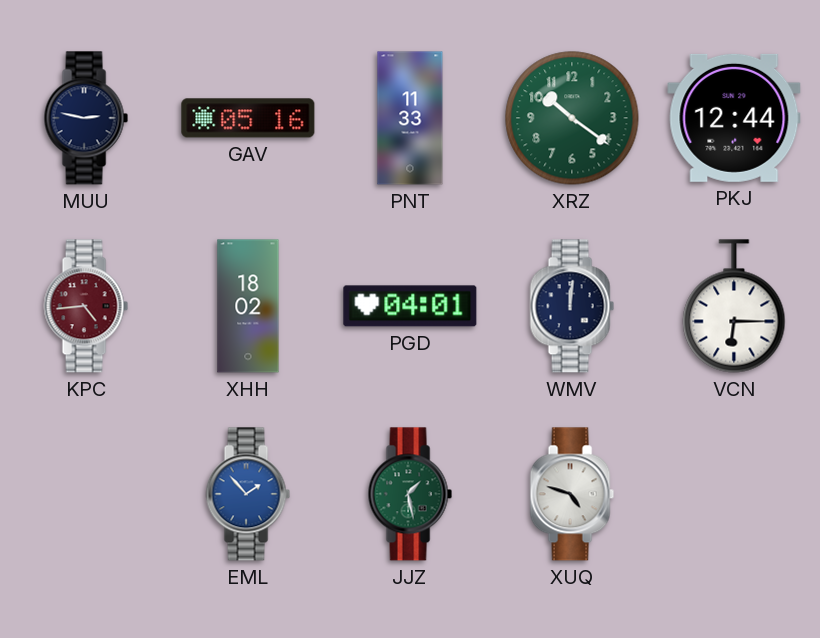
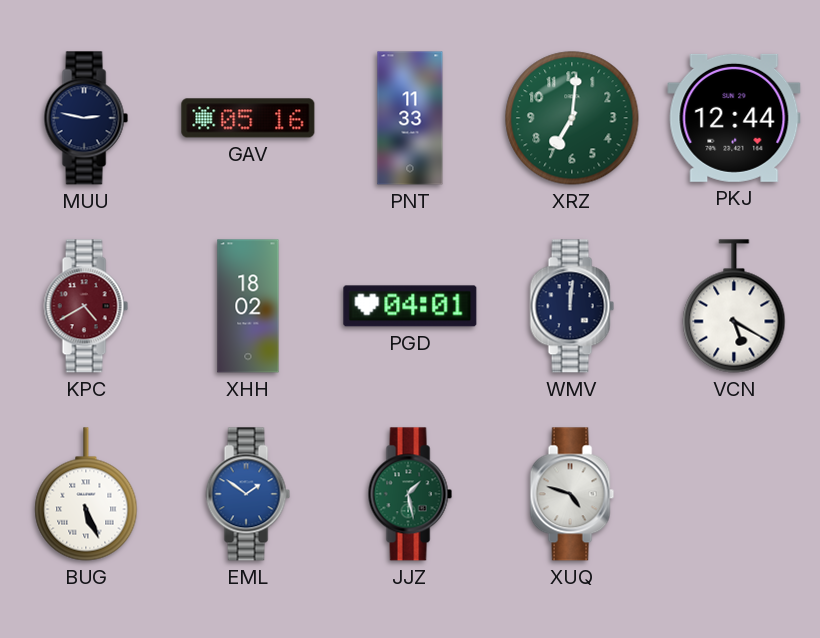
XRZ: 10:21 -> 7:01 (572, 118)
KPC: 4:44 -> 4:40 (86, 306)
VCN: 6:15 -> 5:20 (734, 306)
BUG: none -> 5:26 (86, 494)
EML: 1:53 -> 1:51 (248, 494)
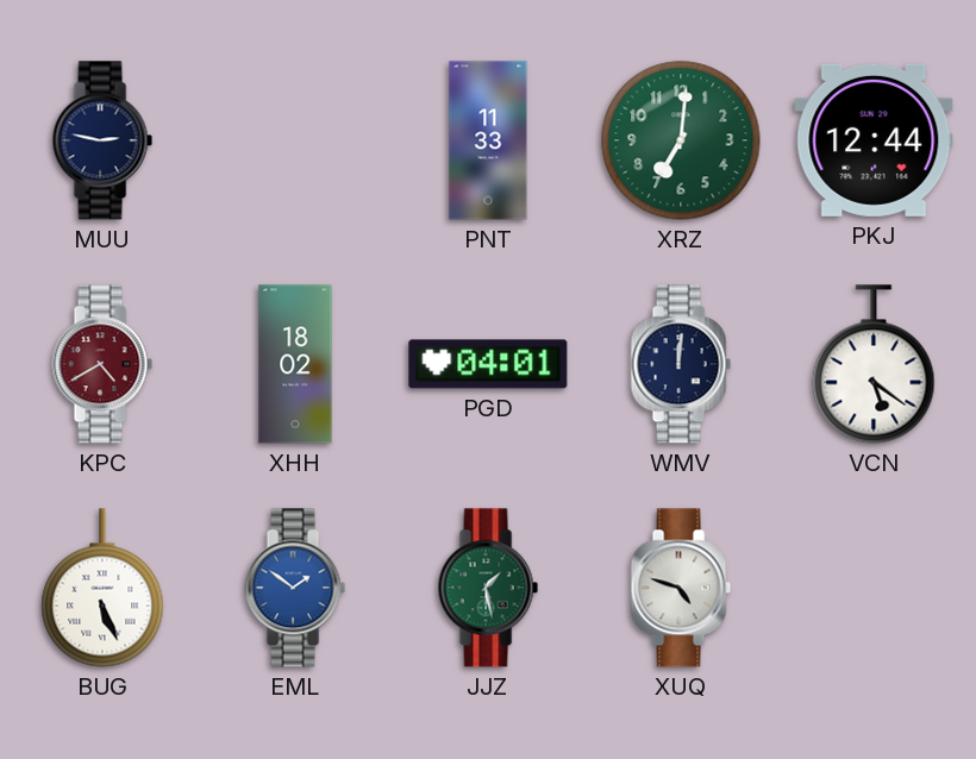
GAV: 05:16 -> none (248, 118)
VCN: 5:20 -> 5:21 (874, 364)
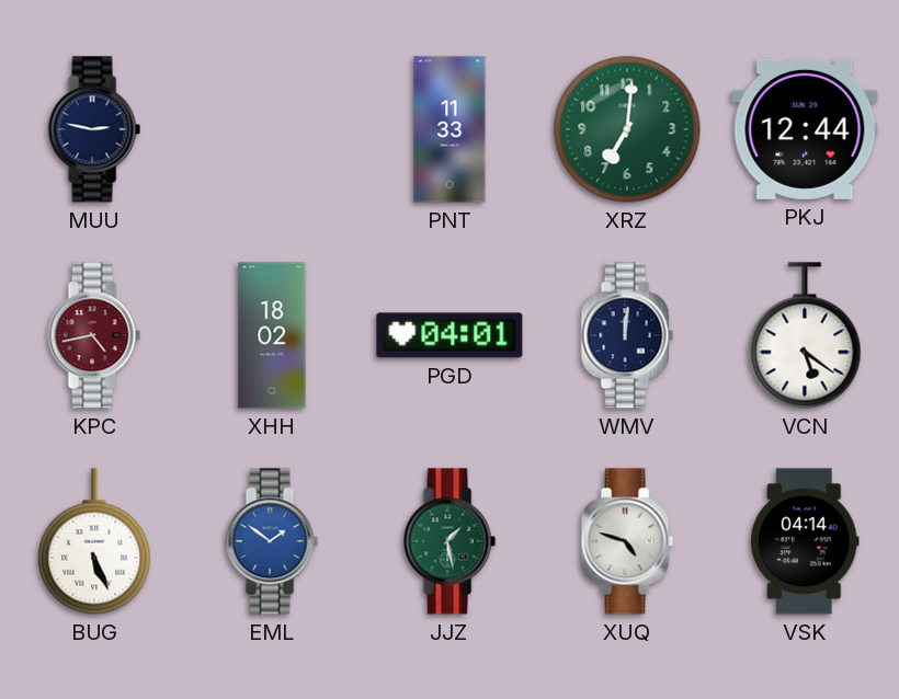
KPC: 4:40 -> 4:43 (94, 335)
VSK: none -> 04:14 (805, 541)
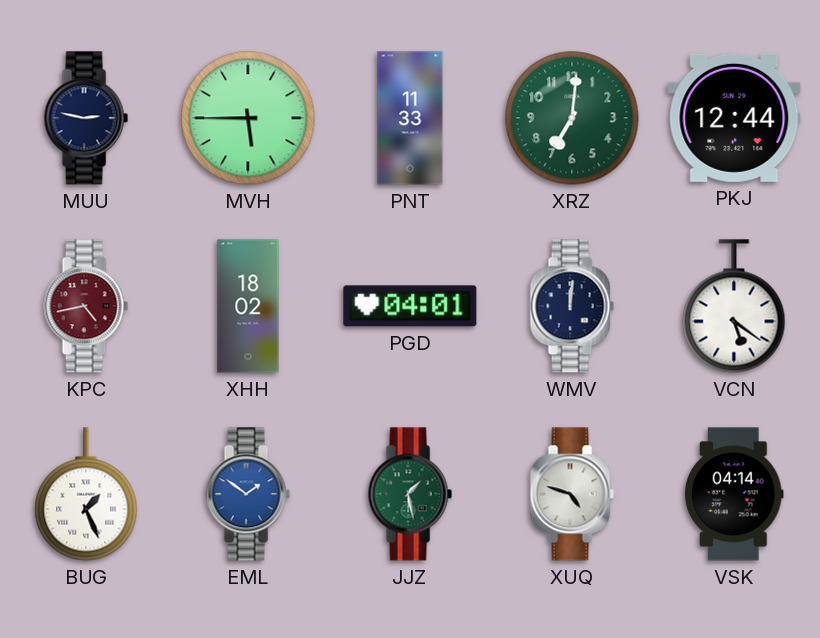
MVH: none -> 5:45 (248, 118)
BUG: 5:26 -> 1:26 (86, 494)
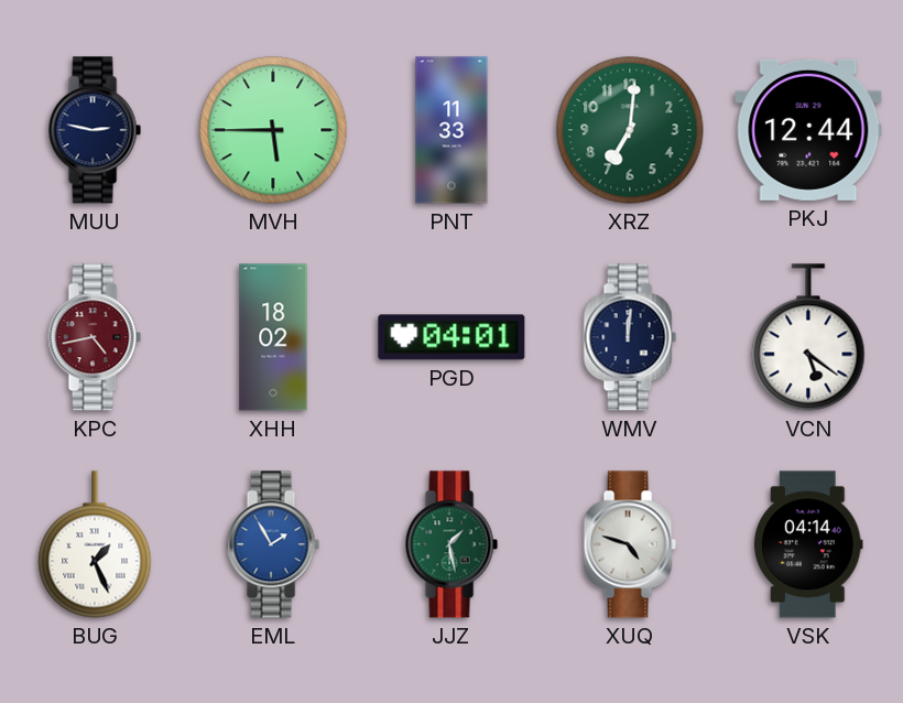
EML: 1:51 -> 1:55 (273, 544)
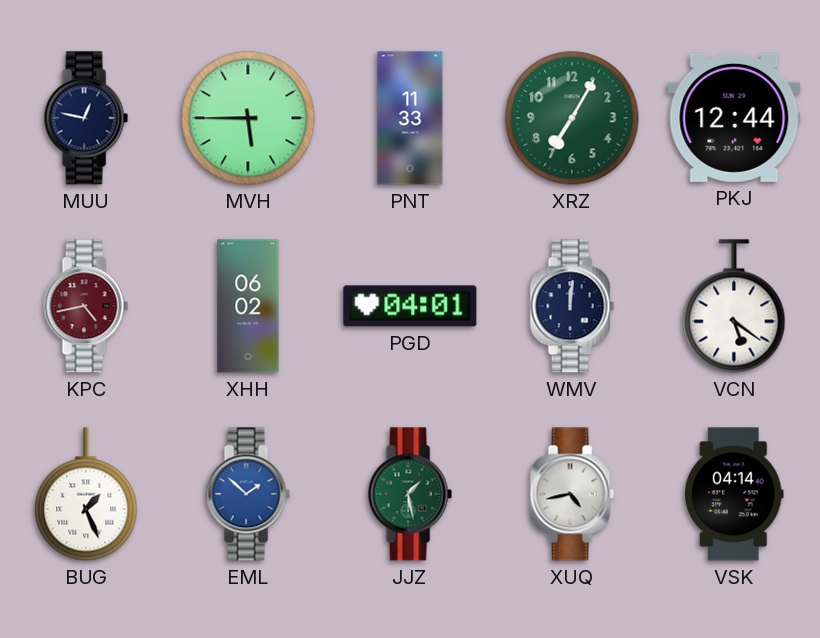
MUU: 2:47 -> 12:47 (86, 118)
XRZ: 7:01 -> 7:05 (572, 118)
XHH: 18:02 -> 06:02 (248, 306)
EML: 1:55 -> 1:52 (248, 494)
XUQ: 4:48 -> 4:43 (572, 494)
